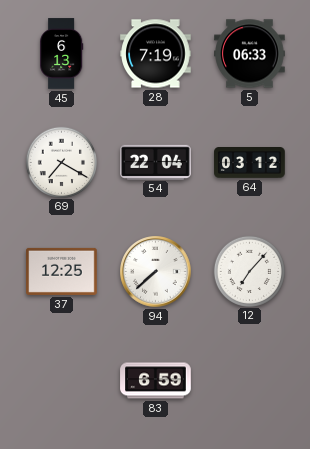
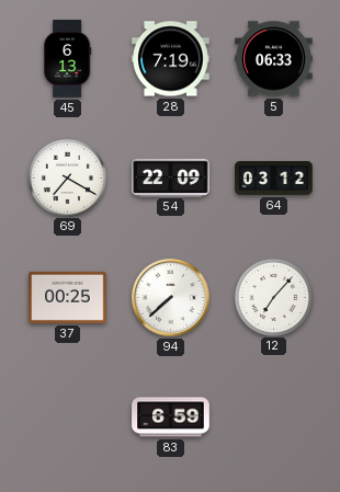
54: 22:04 -> 22:09 (171, 178)
37: 12:25 -> 00:25 (68, 297)
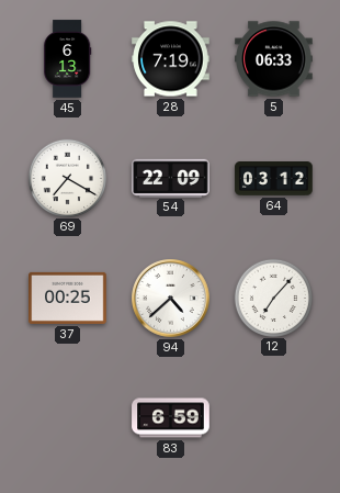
94: 7:38 -> 4:38 (171, 299)
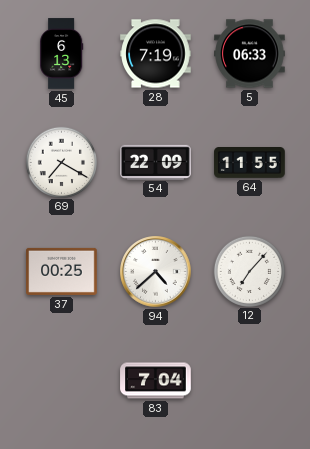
64: 03:12 -> 11:55 (250, 163)
83: 6:59 -> 7:04 (156, 381)
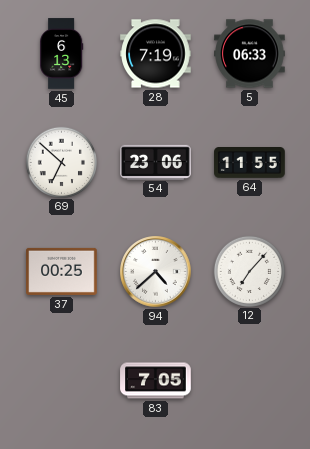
69: 7:20 -> 6:52 (61, 162)
54: 22:09 -> 23:06 (156, 162)
83: 7:04 -> 7:05 (156, 381)
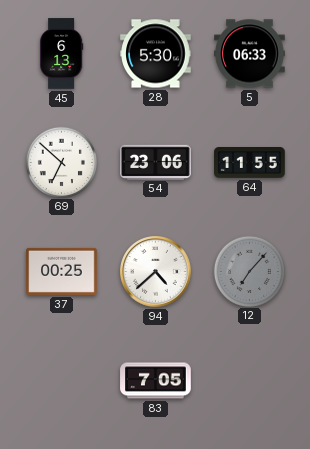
28: 7:19 -> 5:30 (156, 54)
12 dial: white -> grey (249, 271)
